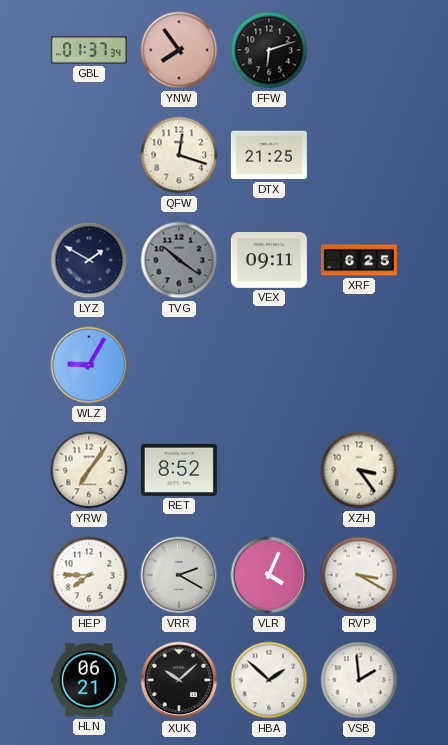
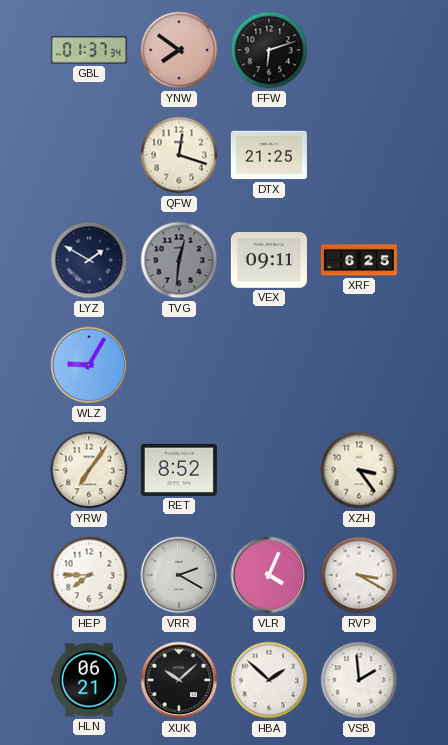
YNW: 7:54 -> 7:51 (179, 50)
TVG: 10:21 -> 12:31 (179, 260)
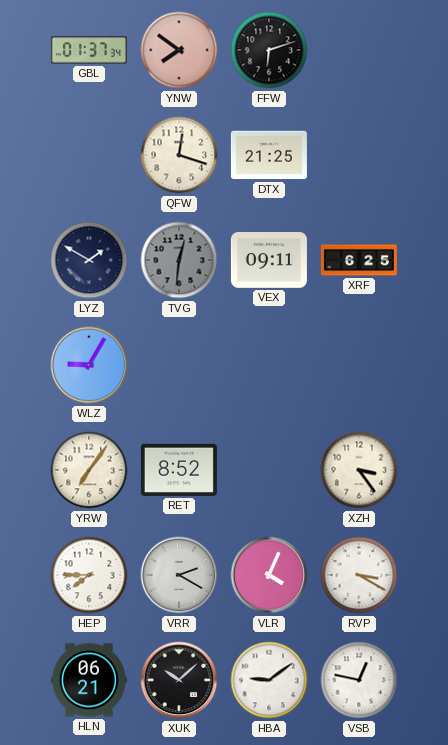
HBA: 1:52 -> 9:09 (269, 680)
VSB: 1:59 -> 12:47 (359, 680)
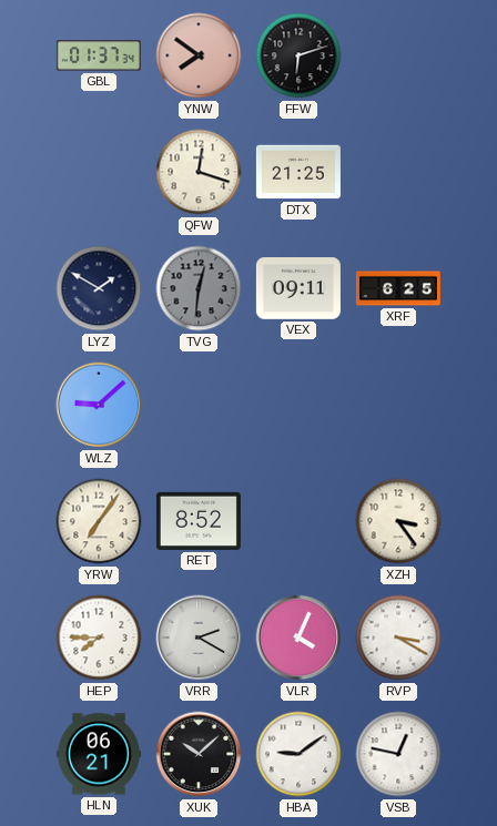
WLZ: 9:05 -> 9:08 (99, 405)
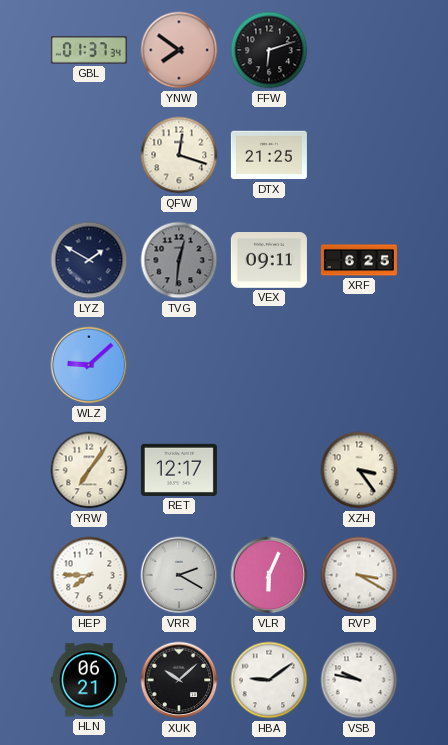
RET: 8:52 -> 12:17 (179, 470)
VLR: 4:04 -> 6:04 (269, 575)
VSB: 12:47 -> 9:47 (359, 680)
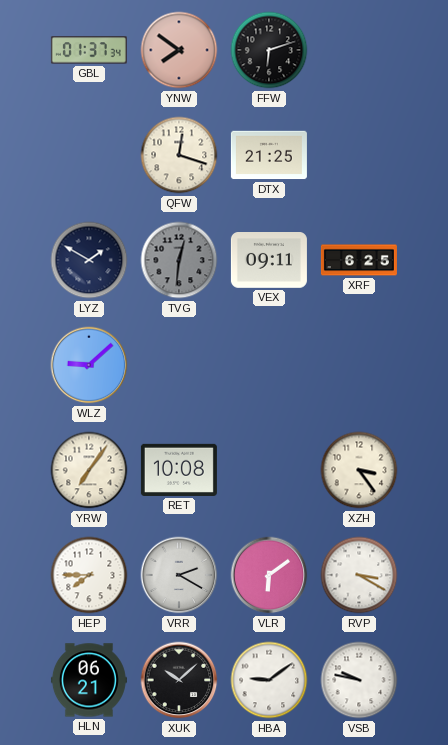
RET: 12:17 -> 10:08 (179, 470)
VLR: 6:04 -> 6:09 (269, 575)
